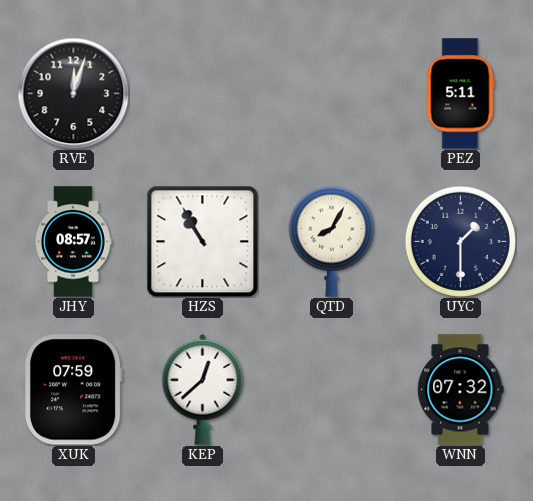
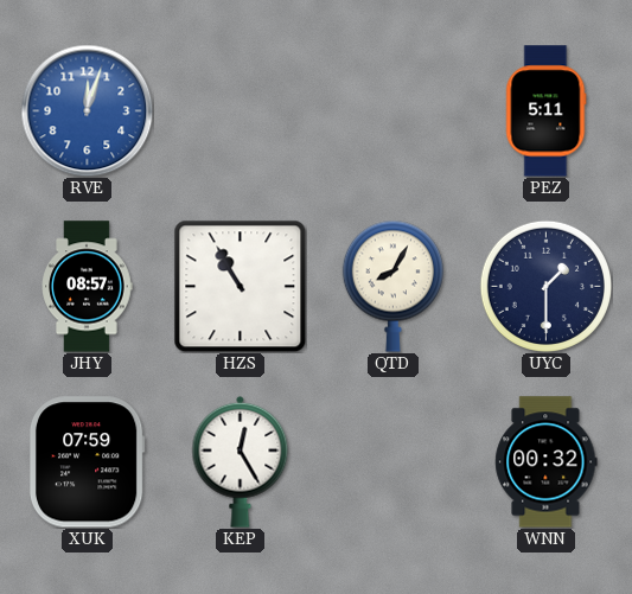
RVE dial: black -> blue (87, 110)
KEP: 12:38 -> 12:25 (241, 461)
WNN: 07:32 -> 00:32 (547, 462)
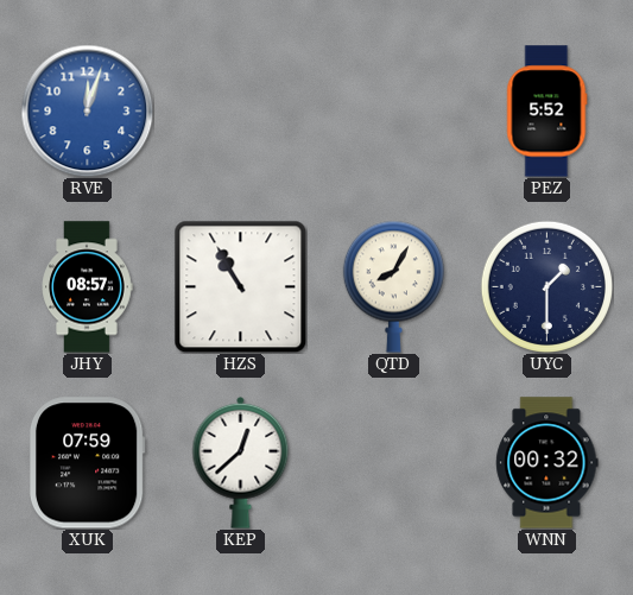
PEZ: 5:11 -> 5:52 (547, 112)
KEP: 12:25 -> 12:38 (241, 462)
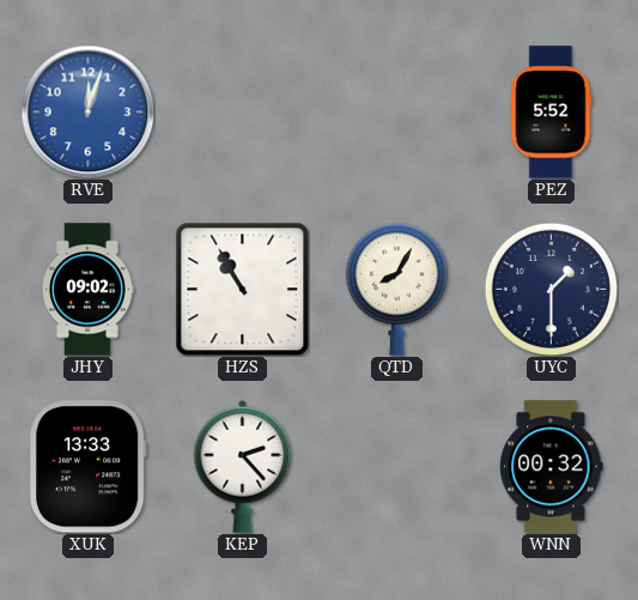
JHY: 08:57 -> 09:02 (87, 290)
XUK: 07:59 -> 13:33 (87, 467)
KEP: 12:38 -> 2:23 (243, 466)
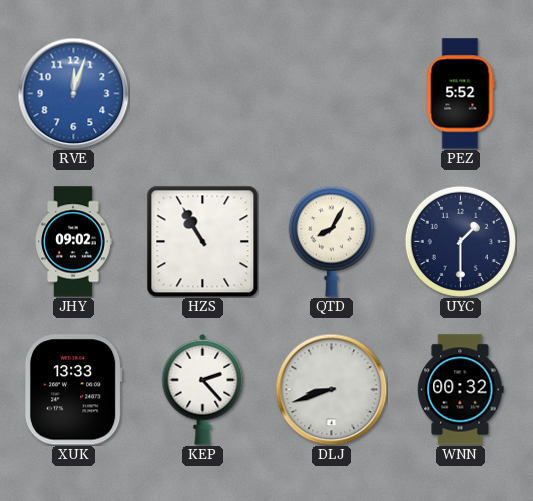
DLJ: none -> 8:42 (331, 389)
